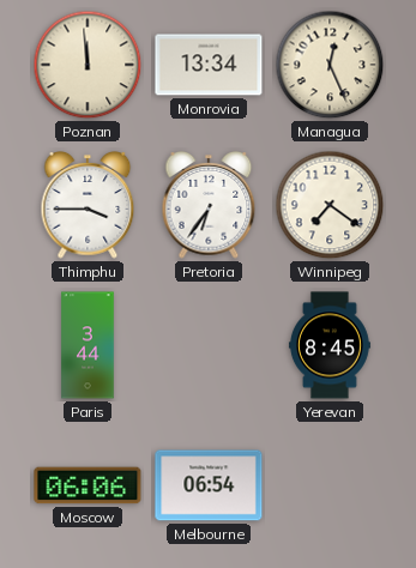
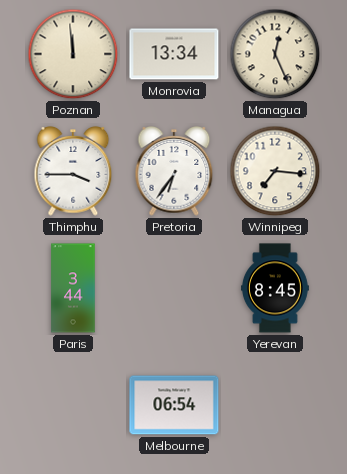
Winnipeg: 7:21 -> 7:16 (275, 171)
Moscow: 06:06 -> none (88, 485)
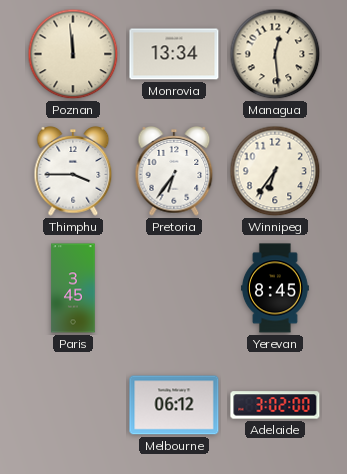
Managua: 12:26 -> 12:29 (275, 54)
Winnipeg: 7:16 -> 6:36 (275, 171)
Paris: 3:44 -> 3:45 (73, 288)
Melbourne: 06:54 -> 06:12 (174, 405)
Adelaide: none -> 3:02 (275, 405)
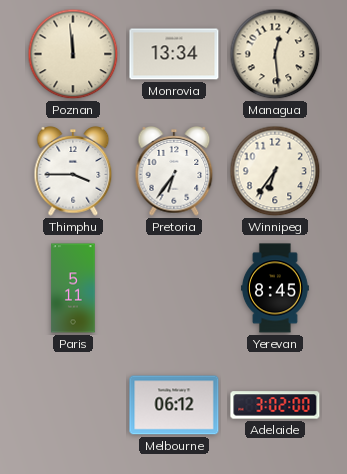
Paris: 3:45 -> 5:11 (73, 288)
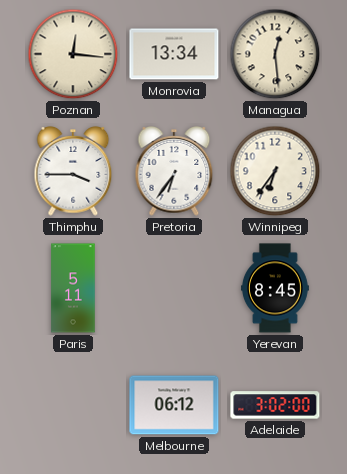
Poznan: 11:59 -> 12:16 (73, 54)
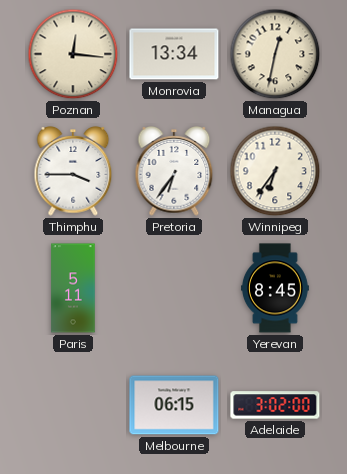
Managua: 12:29 -> 12:32 (275, 54)
Melbourne: 06:12 -> 06:15 (174, 405)
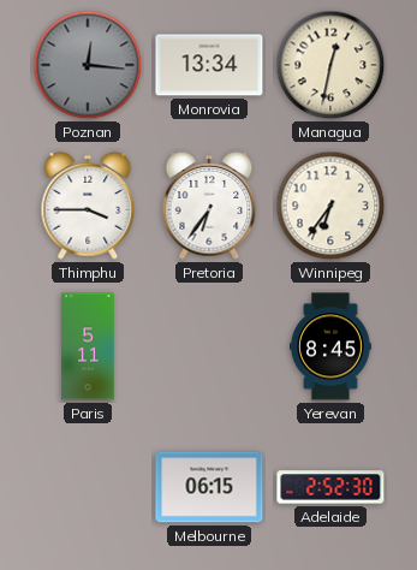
Poznan dial: cream -> grey (88, 65)
Adelaide: 3:02 -> 2:52 (330, 487)
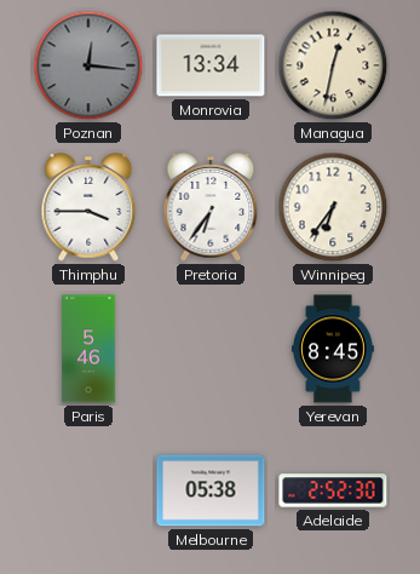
Paris: 5:11 -> 5:46 (88, 349)
Melbourne: 06:15 -> 05:38 (211, 490)
